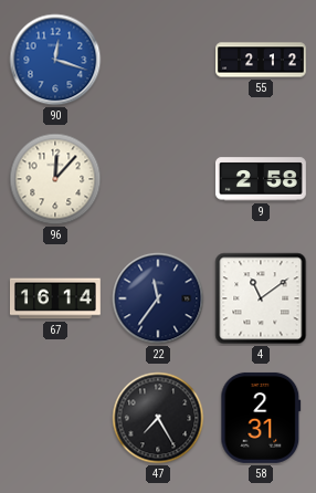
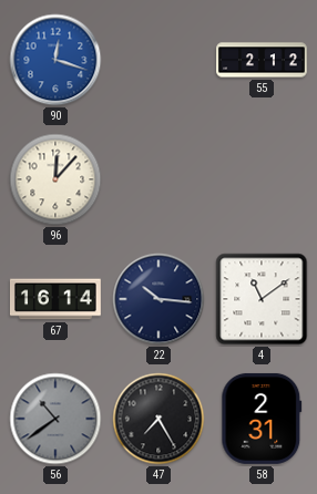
9: 2:58 -> none (261, 179)
22: 11:36 -> 10:16 (158, 299)
56: none -> 10:39 (55, 419)
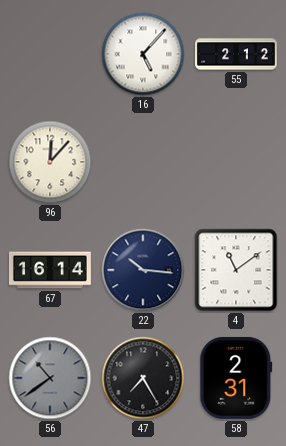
90: 12:18 -> none (55, 60)
16: none -> 5:07 (143, 54)
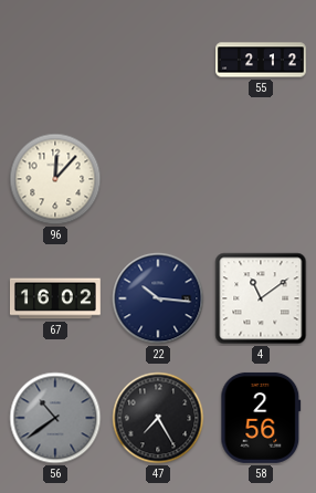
16: 5:07 -> none (143, 54)
67: 16:14 -> 16:02 (55, 298)
58: 2:31 -> 2:56 (261, 418)
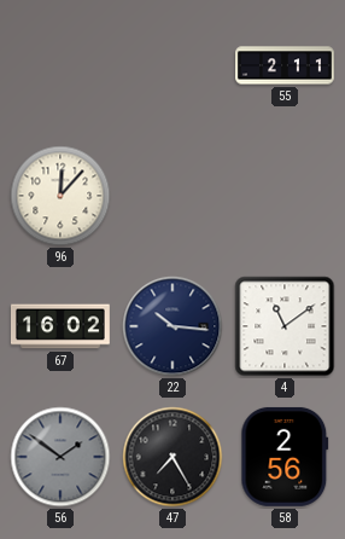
55: 2:12 -> 2:11 (286, 65)
56: 10:39 -> 1:51 (60, 457)
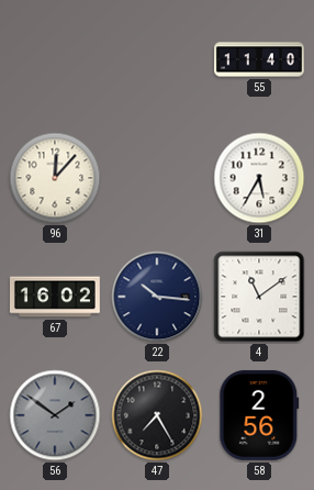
55: 2:11 -> 11:40 (260, 59)
31: none -> 5:35 (259, 178)
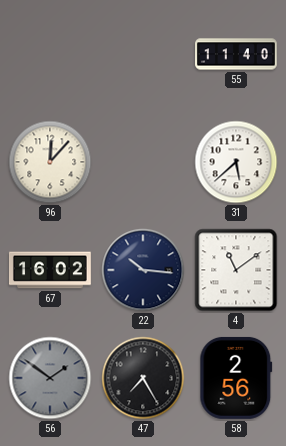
31: 5:35 -> 5:38 (236, 162)
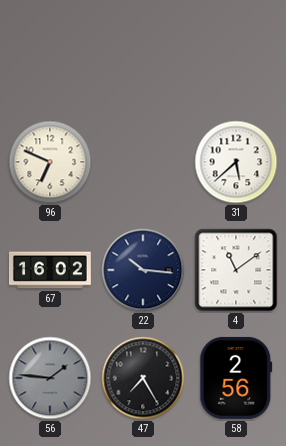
55: 11:40 -> none (237, 54)
96: 12:07 -> 6:49 (50, 162)
56: 1:51 -> 1:46 (50, 378)
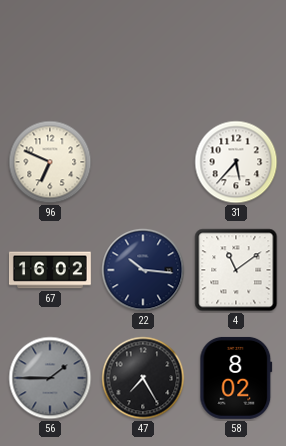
31: 5:38 -> 5:37 (236, 162)
56: 1:46 -> 1:45 (50, 378)
58: 2:56 -> 8:02 (236, 378)
